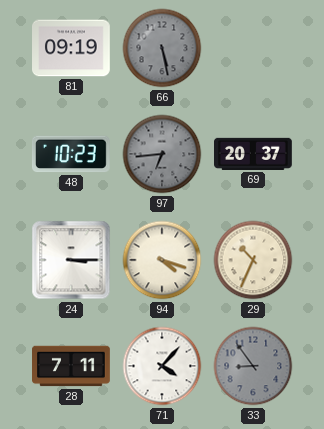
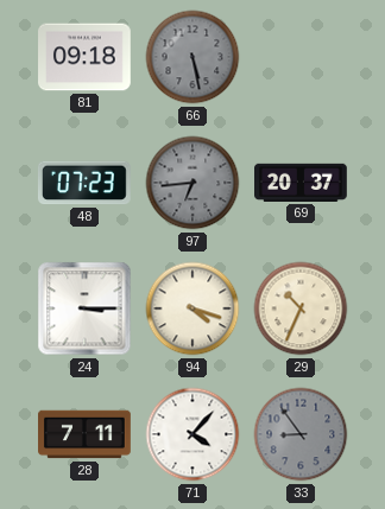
81: 09:19 -> 09:18 (86, 57)
48: 10:23 -> 07:23 (84, 183)
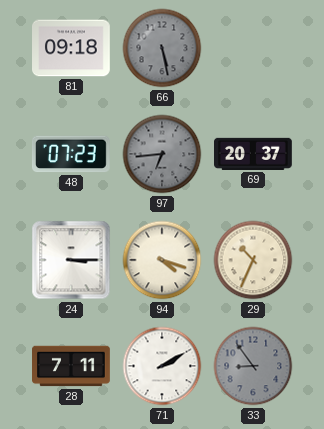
71: 4:07 -> 2:10 (162, 366)
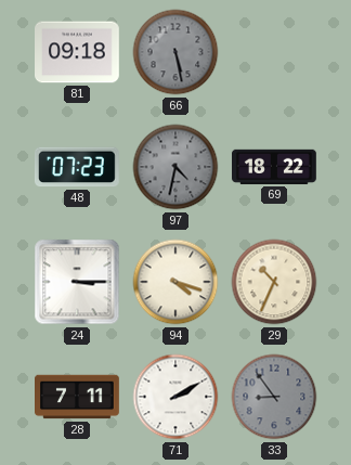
97: 6:44 -> 4:32 (175, 167)
69: 20:37 -> 18:22 (275, 167)
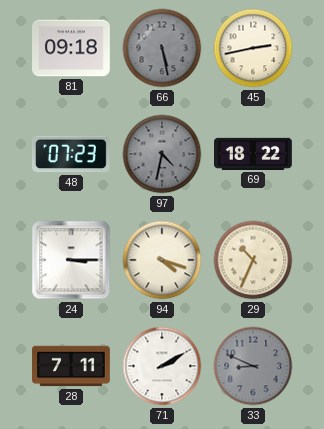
45: none -> 2:43 (253, 48)
33: 8:54 -> 8:49 (253, 366)
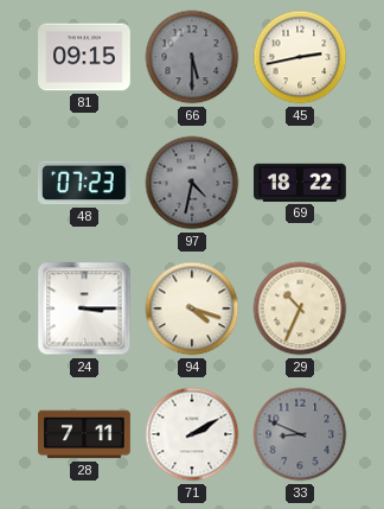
81: 09:18 -> 09:15 (85, 57)
66: 5:28 -> 5:30 (192, 57)
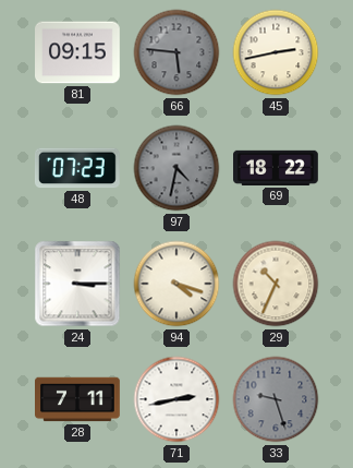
66: 5:30 -> 5:46 (176, 52)
71: 2:10 -> 2:43 (176, 399)
33: 8:49 -> 9:27 (276, 399)
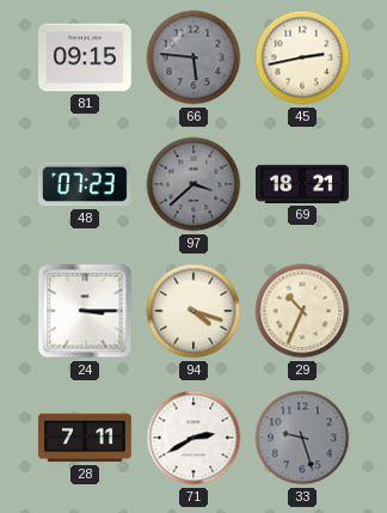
97: 4:32 -> 3:38 (193, 184)
69: 18:22 -> 18:21 (303, 184)
71: 2:43 -> 2:40 (193, 438)
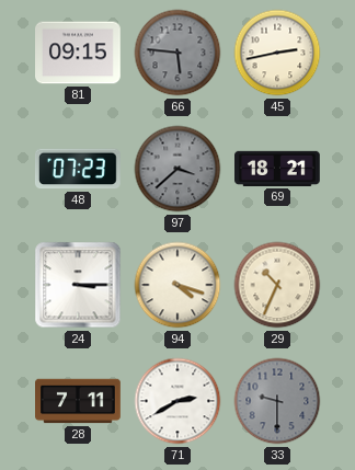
33: 9:27 -> 9:30 (277, 401)
